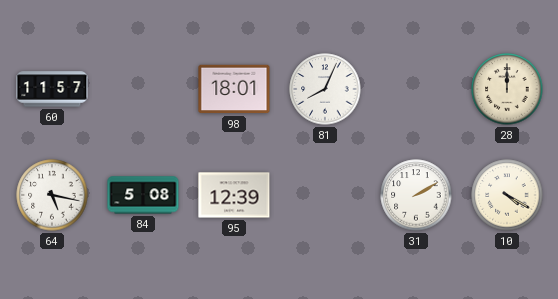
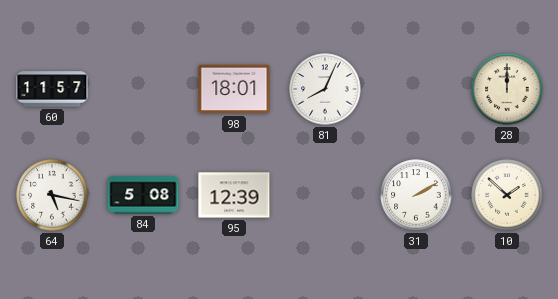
10: 4:20 -> 1:52 (507, 195)
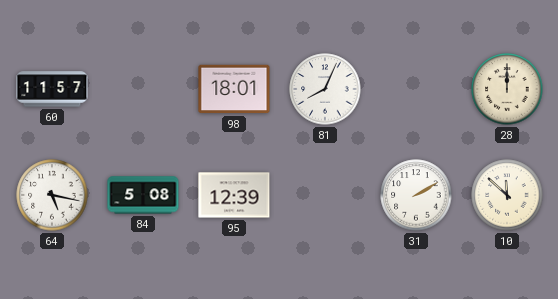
10: 1:52 -> 11:52 (507, 195)
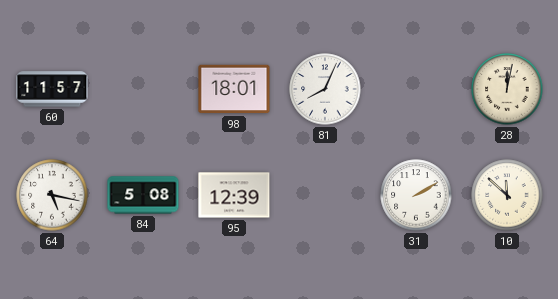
28: 12:00 -> 12:02 (507, 89)
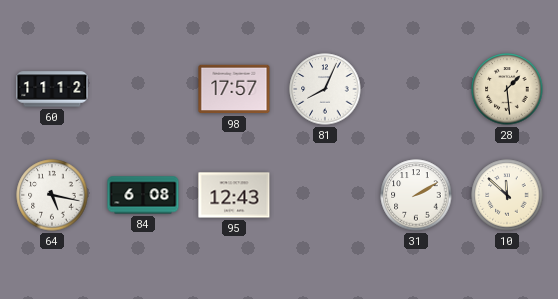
60: 11:57 -> 11:12 (52, 89)
98: 18:01 -> 17:57 (234, 89)
28: 12:02 -> 1:29 (507, 89)
84: 5:08 -> 6:08 (143, 195)
95: 12:39 -> 12:43 (234, 195)
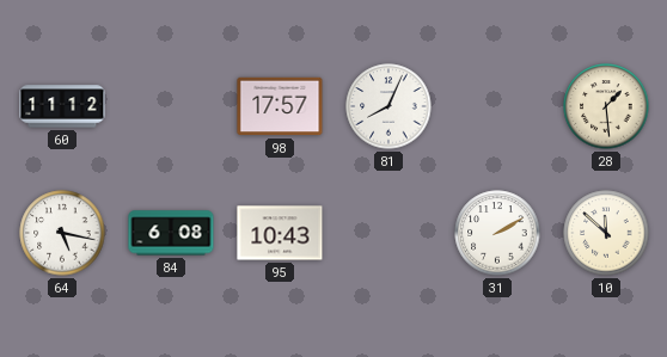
95: 12:43 -> 10:43 (280, 233)
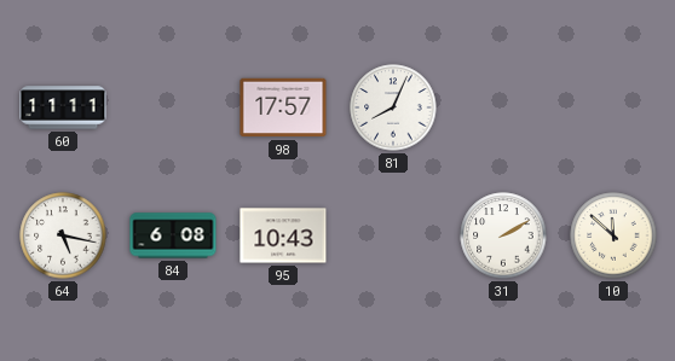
60: 11:12 -> 11:11 (63, 107)
28: 1:29 -> none (606, 106)
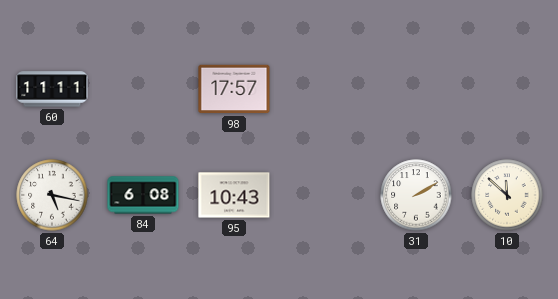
81: 8:04 -> none (393, 107)
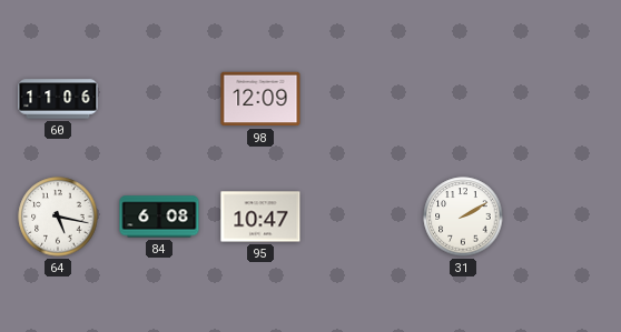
60: 11:11 -> 11:06 (58, 99)
98: 17:57 -> 12:09 (260, 99)
95: 10:43 -> 10:47 (260, 217)
10: 11:52 -> none (507, 195)
